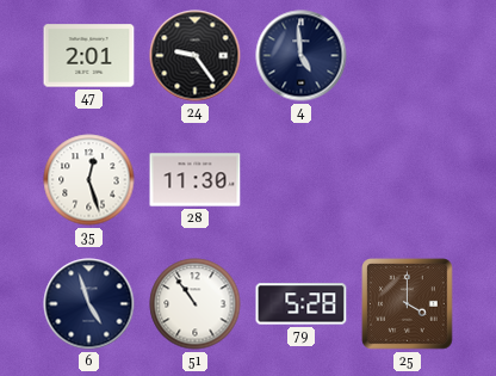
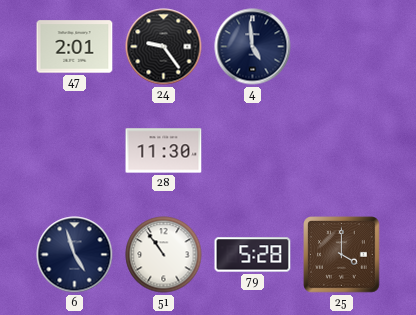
35: 12:27 -> none (89, 180)
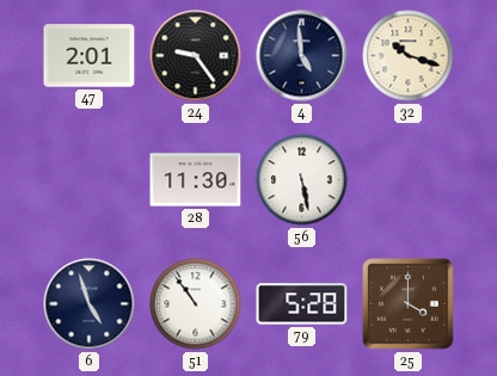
32: none -> 10:18 (409, 56)
56: none -> 5:28 (302, 180)
